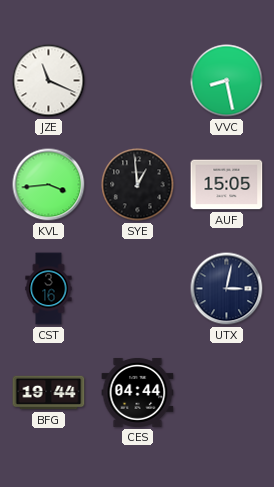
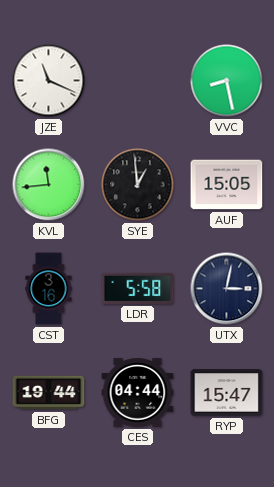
KVL: 3:44 -> 11:44 (49, 185)
LDR: none -> 5:58 (138, 288)
RYP: none -> 15:47 (227, 393)
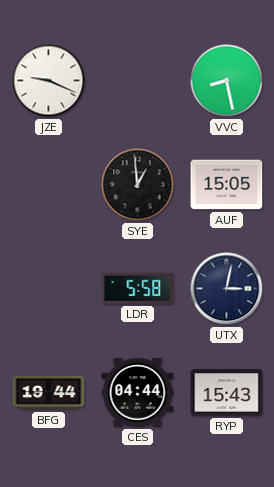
JZE: 11:19 -> 9:19 (49, 81)
KVL: 11:44 -> none (49, 185)
CST: 3:16 -> none (49, 289)
RYP: 15:47 -> 15:43 (227, 393)
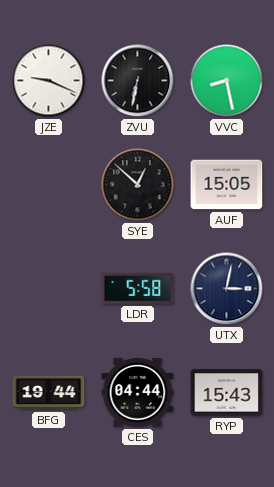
ZVU: none -> 6:32 (138, 81)
SYE: 12:59 -> 12:52 (138, 185)
